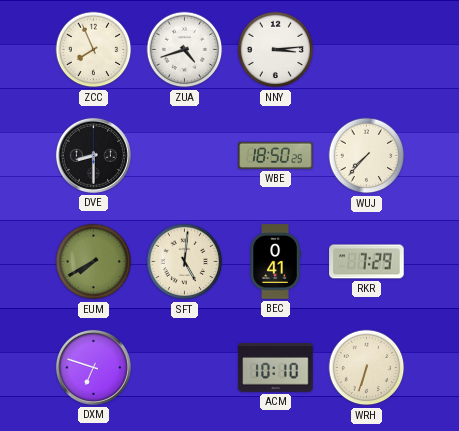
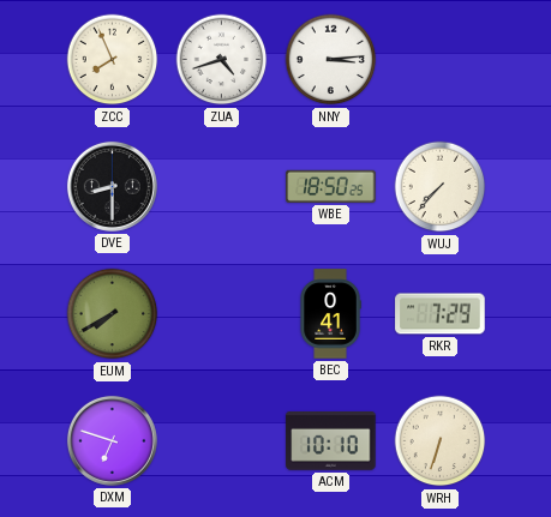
SFT: 5:01 -> none (185, 262)
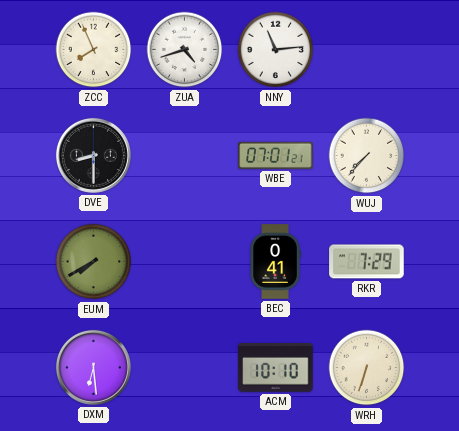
NNY: 3:14 -> 11:14 (276, 50)
WBE: 18:50 -> 07:01 (276, 155)
DXM: 6:48 -> 6:29 (93, 367)
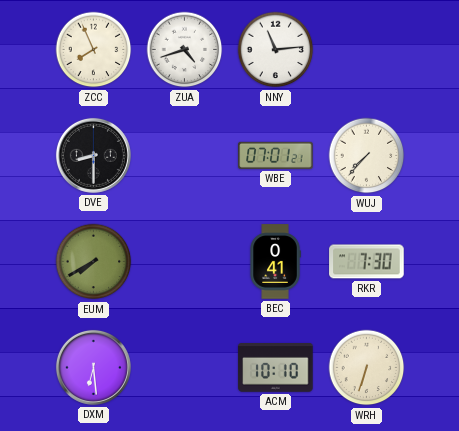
RKR: 7:29 -> 7:30 (367, 262)
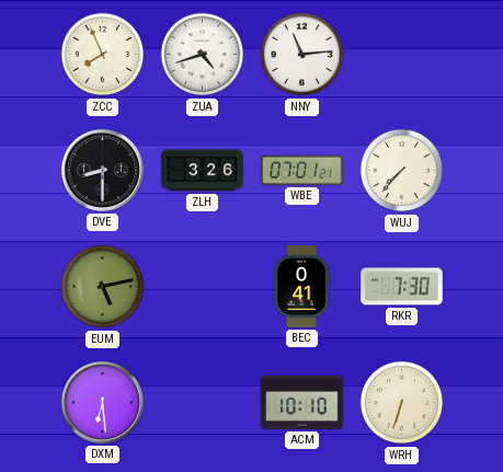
ZLH: none -> 3:26 (203, 171)
EUM: 7:40 -> 5:13 (103, 287)
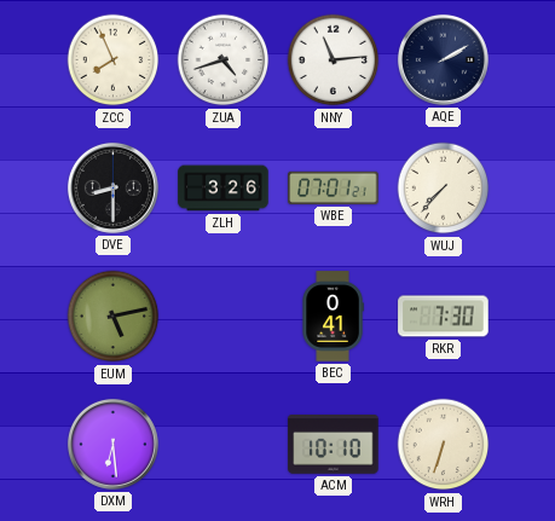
AQE: none -> 2:10 (443, 59)
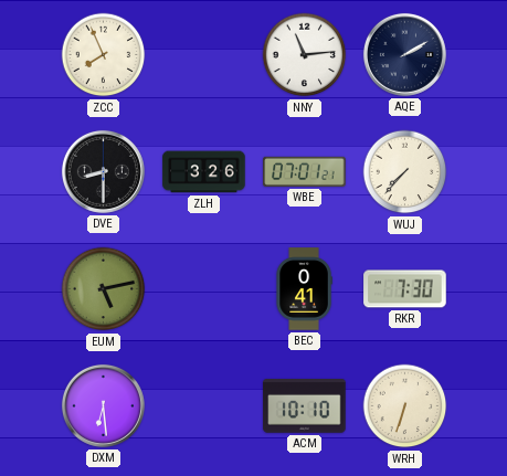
ZUA: 4:42 -> none (224, 60)
